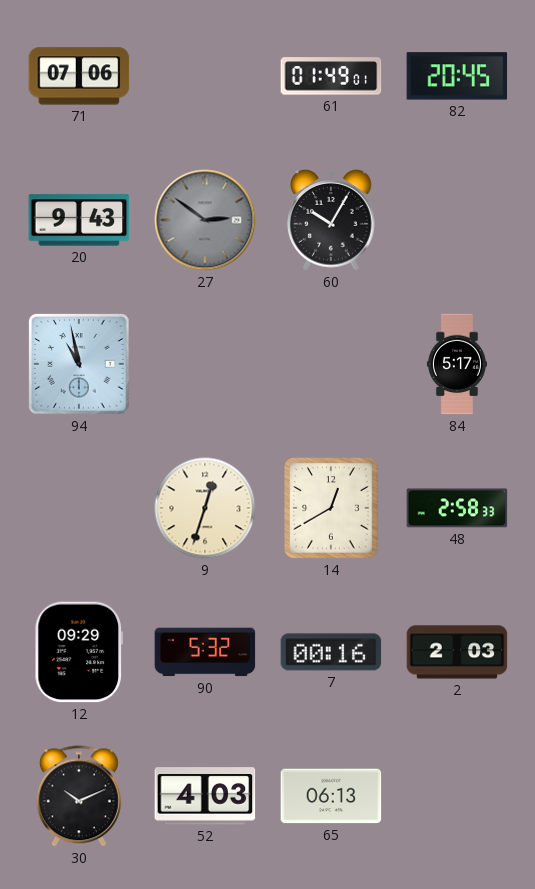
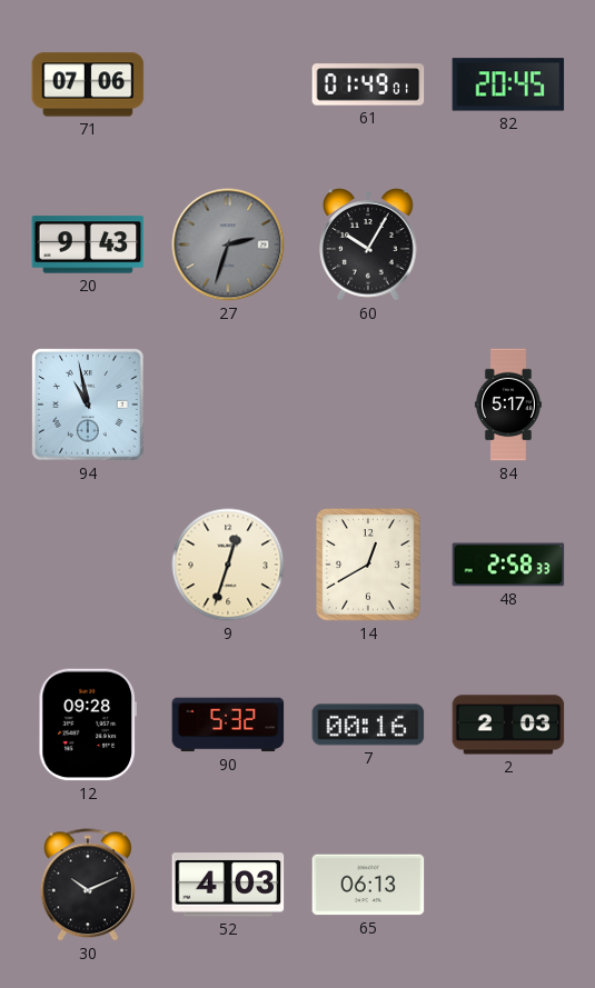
27: 2:51 -> 2:33 (228, 244)
12: 09:29 -> 09:28 (87, 725)
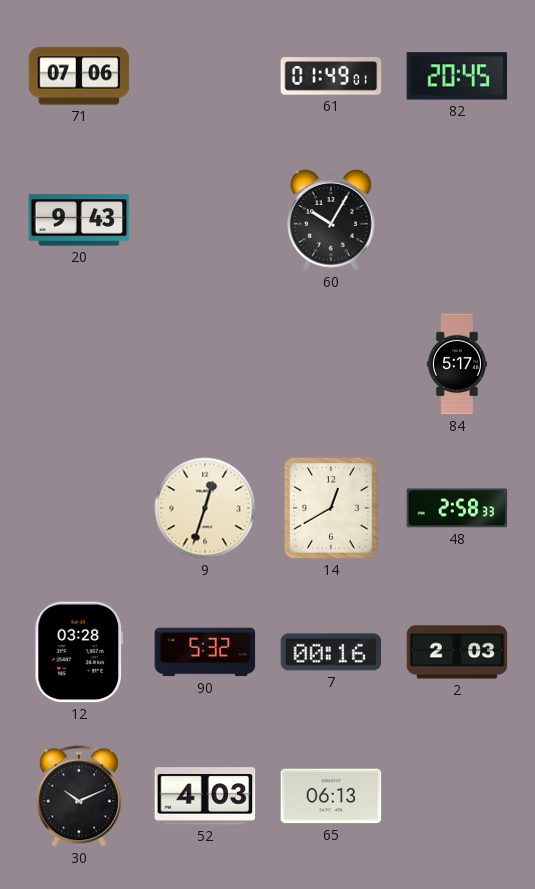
27: 2:33 -> none (228, 244)
94: 10:58 -> none (88, 405)
12: 09:28 -> 03:28 (78, 652)
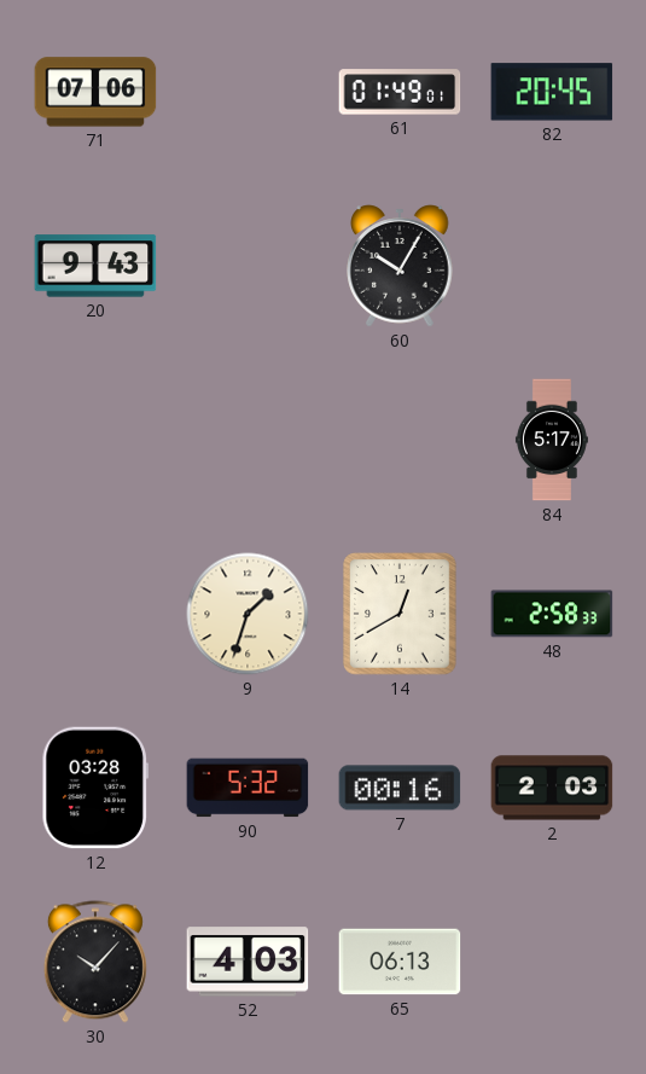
9: 12:33 -> 1:33 (248, 614)
30: 10:11 -> 10:07 (95, 962)
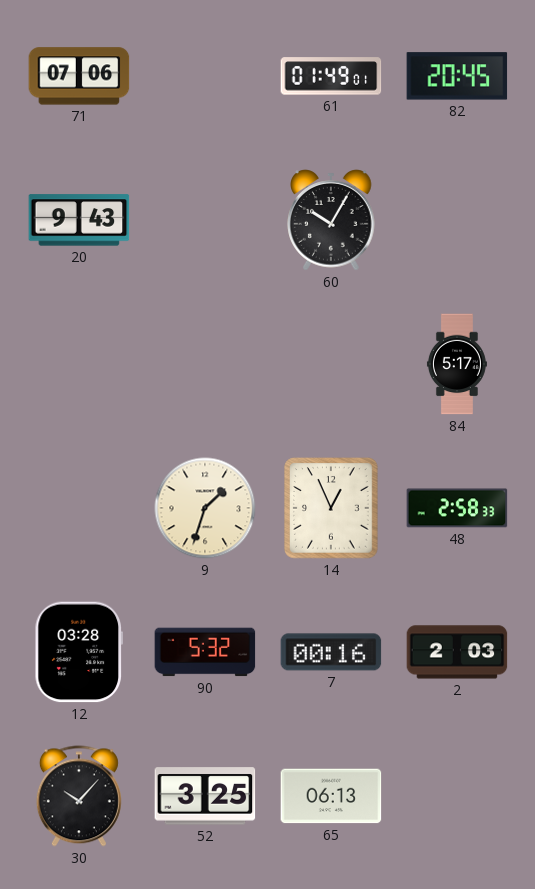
14: 12:40 -> 12:56 (331, 508)
52: 4:03 -> 3:25 (205, 796)
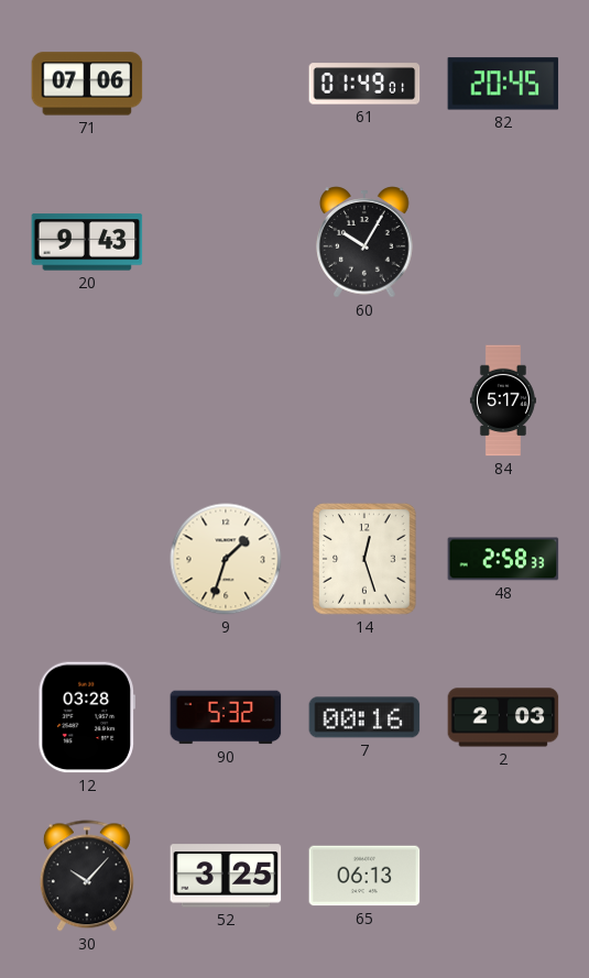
14: 12:56 -> 12:27 (364, 559)
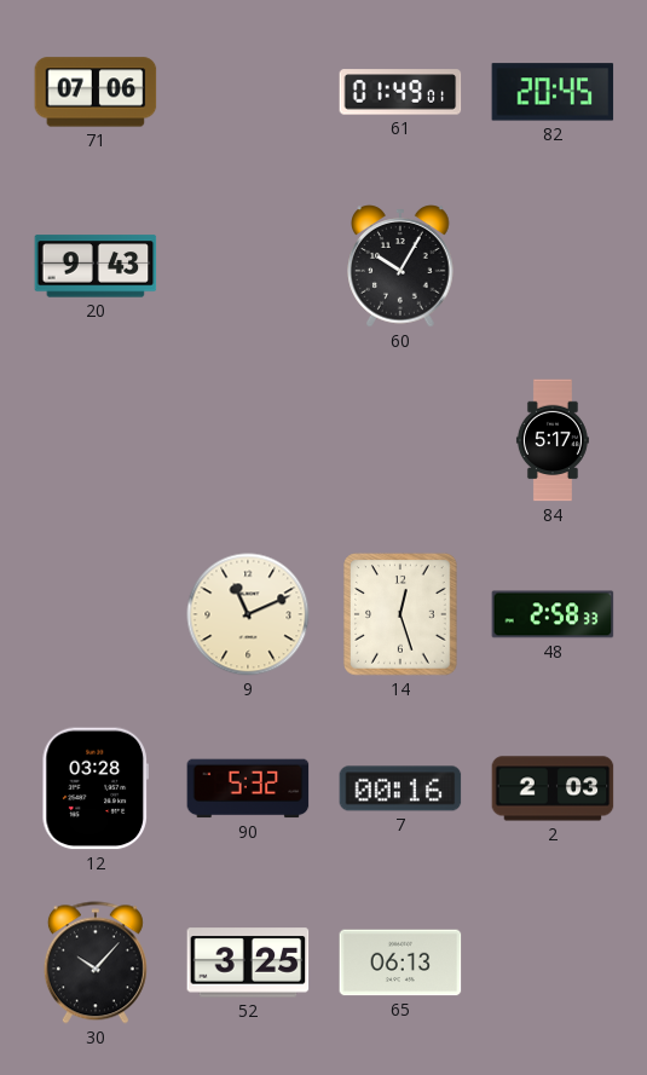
9: 1:33 -> 11:11 (248, 614)
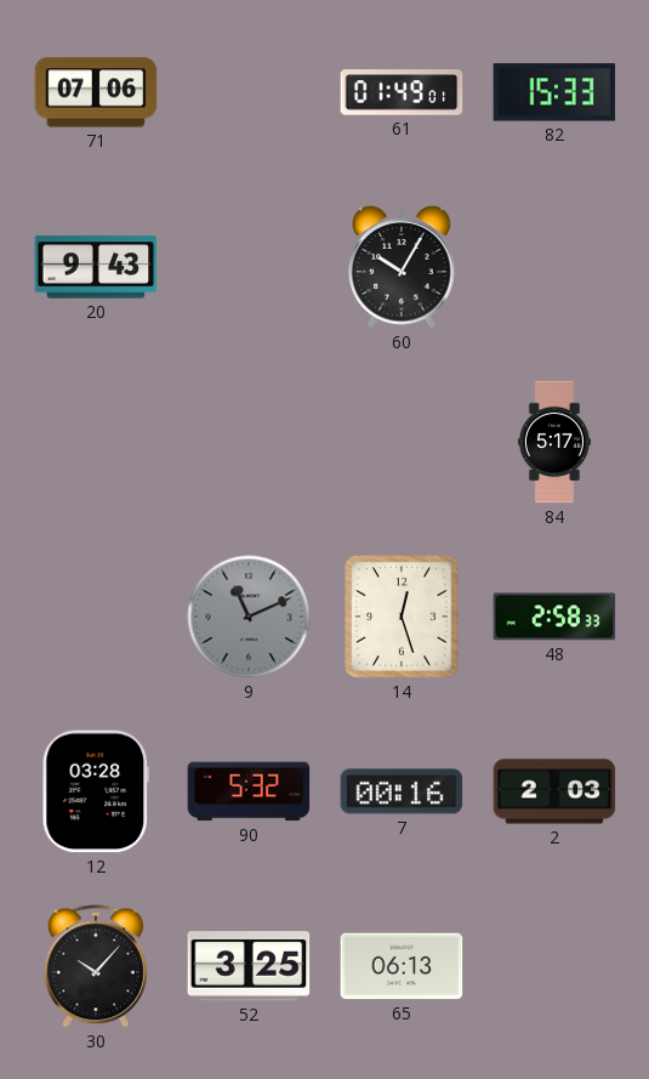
82: 20:45 -> 15:33 (554, 92)
9 dial: cream -> grey (249, 617)
